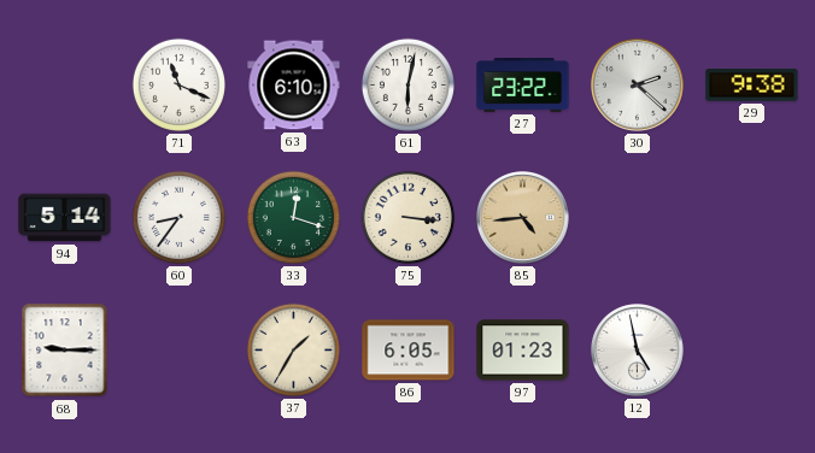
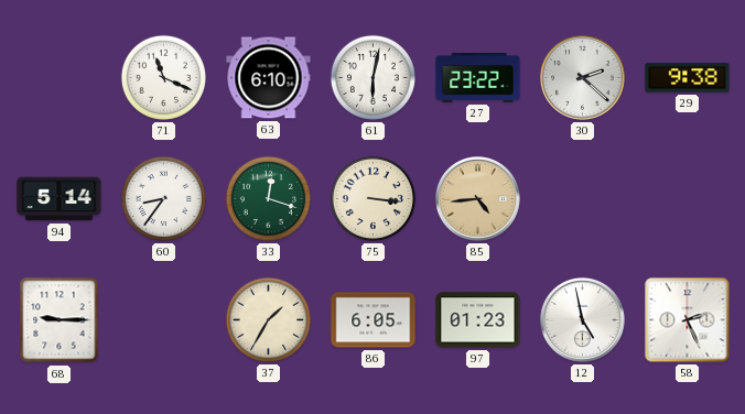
58: none -> 2:26 (688, 320)
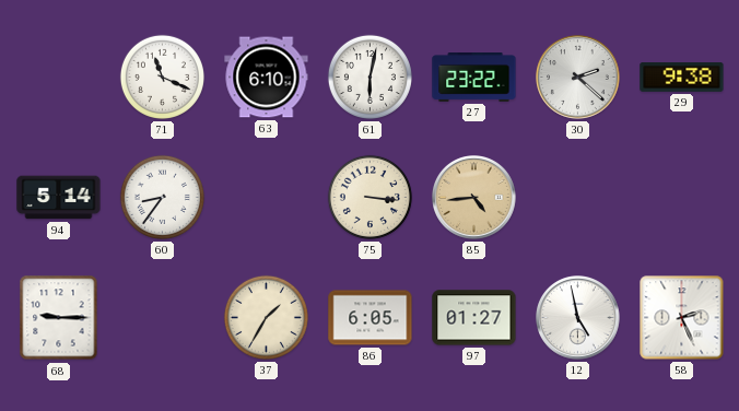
33: 12:18 -> none (268, 198)
97: 01:23 -> 01:27 (474, 318)
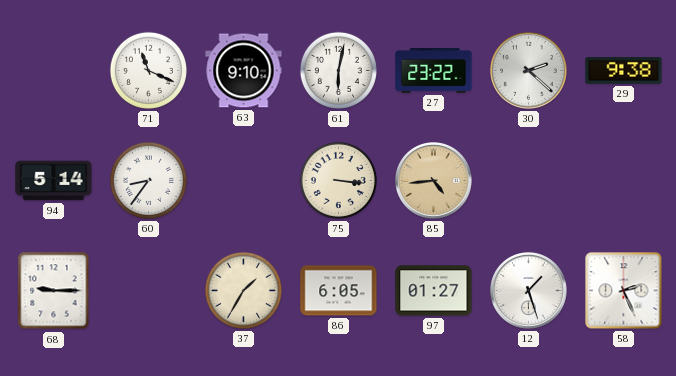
63: 6:10 -> 9:10 (244, 71)
12: 4:58 -> 1:27 (529, 291)
